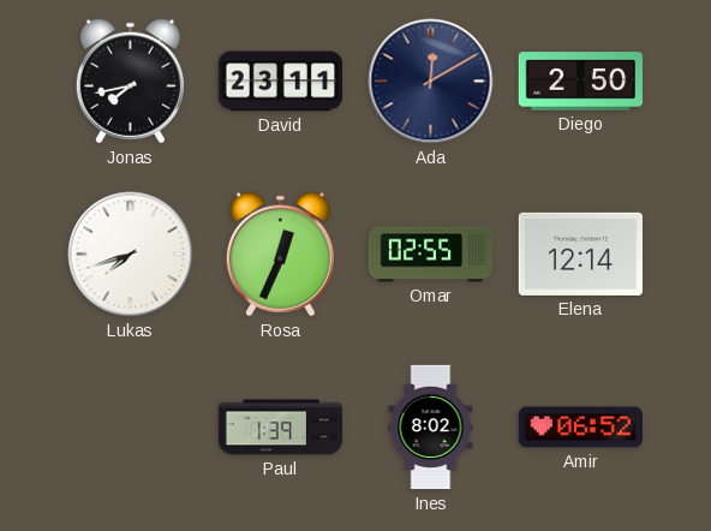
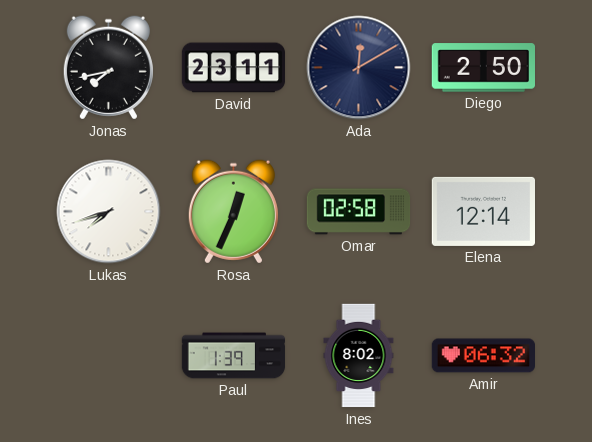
Omar: 02:55 -> 02:58 (359, 212)
Amir: 06:52 -> 06:32 (483, 356)
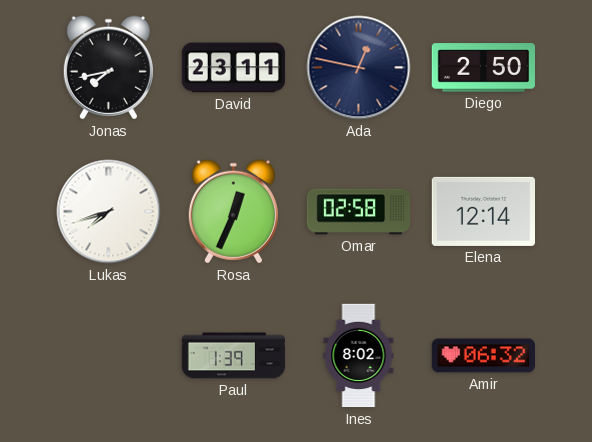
Ada: 12:10 -> 12:47 (359, 68)
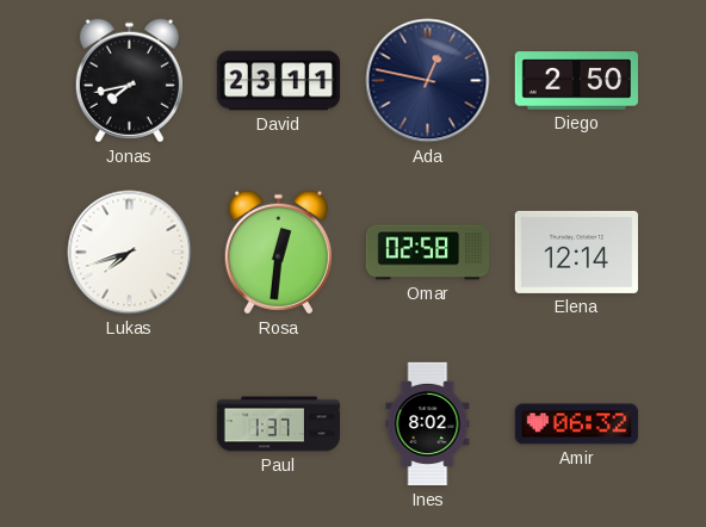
Rosa: 12:34 -> 12:31 (278, 253)
Paul: 1:39 -> 1:37 (279, 424)
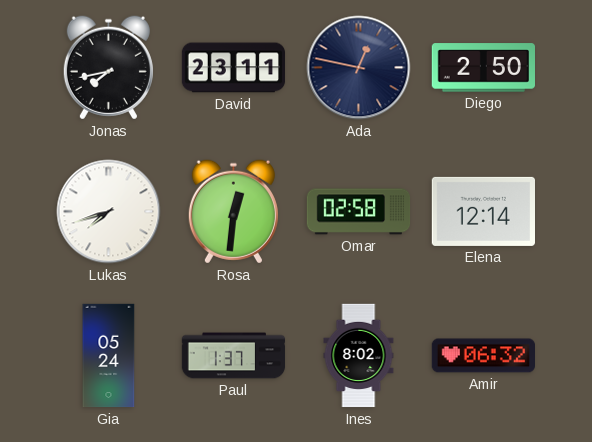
Gia: none -> 05:24 (109, 356)
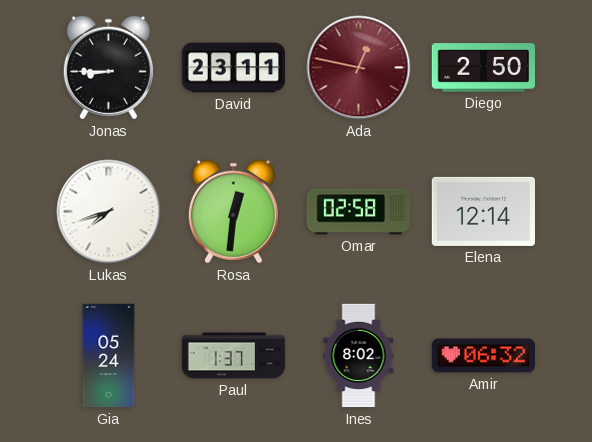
Jonas: 7:43 -> 8:45 (108, 68)
Ada dial: navy -> burgundy (359, 68)
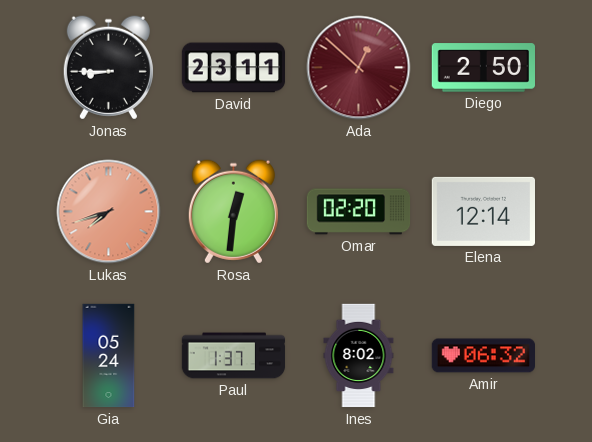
Ada: 12:47 -> 12:52 (359, 68)
Lukas dial: white -> salmon (109, 212)
Omar: 02:58 -> 02:20 (359, 212)
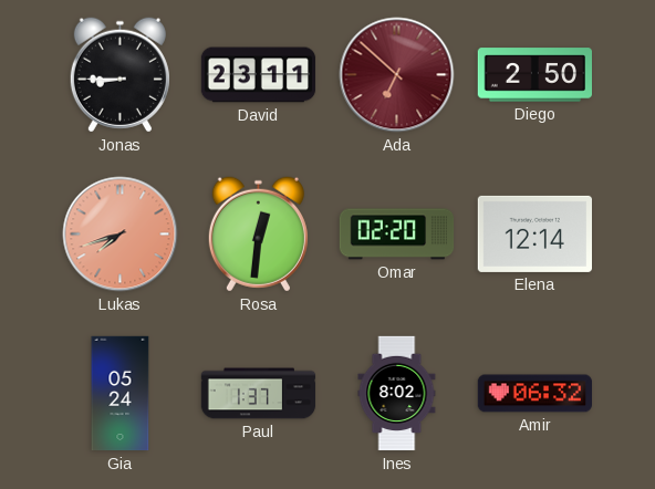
Ada: 12:52 -> 6:52 (397, 75)
